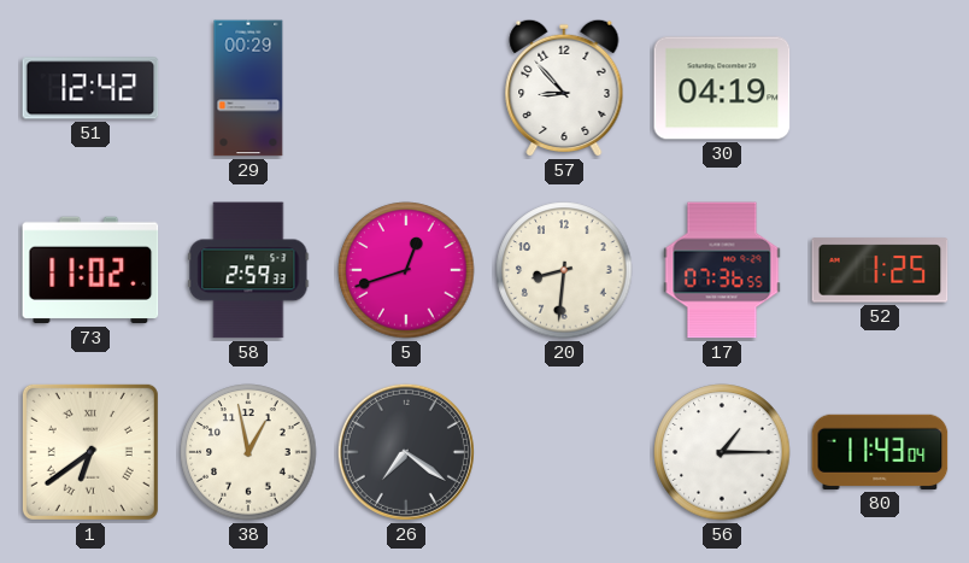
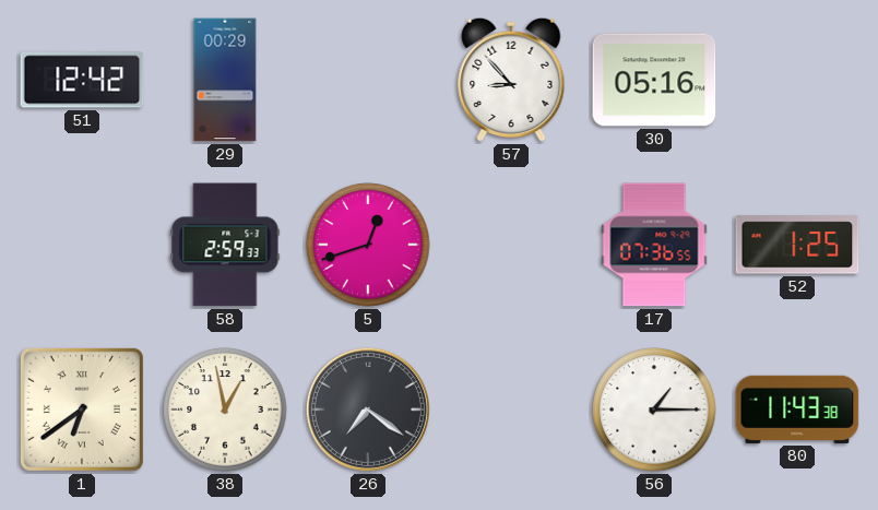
30: 04:19 -> 05:16 (654, 80)
73: 11:02 -> none (90, 270)
20: 8:31 -> none (564, 270)
80: 11:43:04 -> 11:43:38 (797, 410)
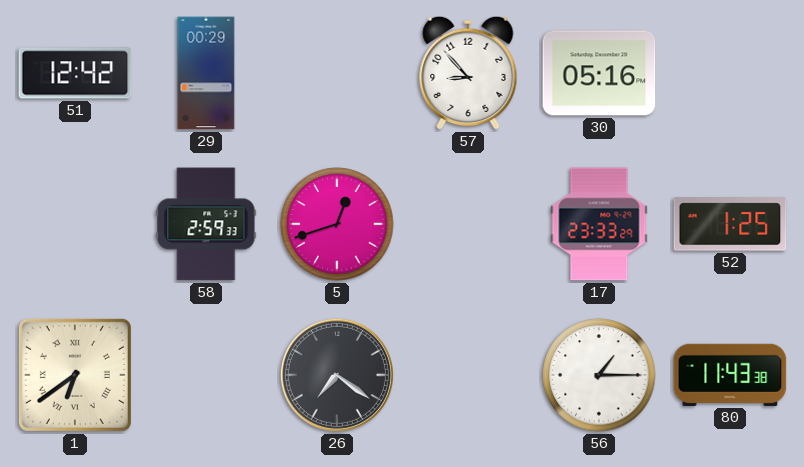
17: 07:36 -> 23:33 (599, 224)
38: 12:58 -> none (225, 410)
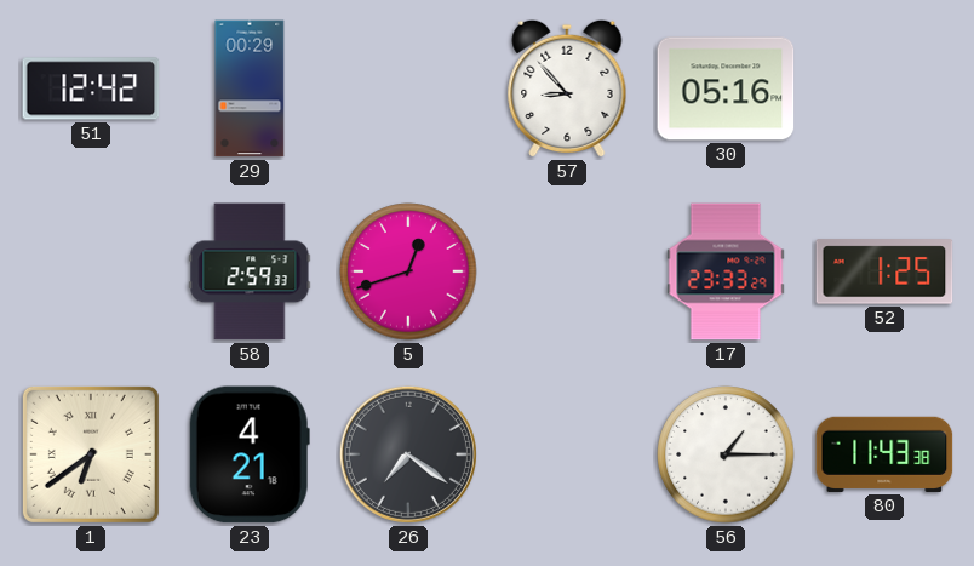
23: none -> 4:21 (250, 454)
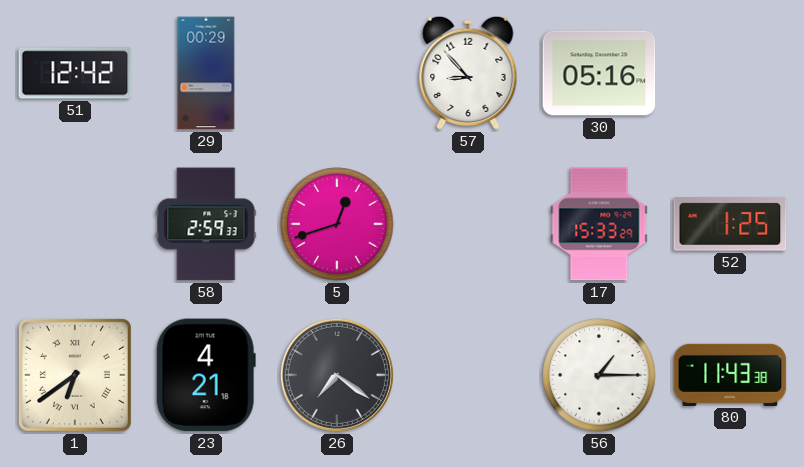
17: 23:33 -> 15:33 (599, 224)
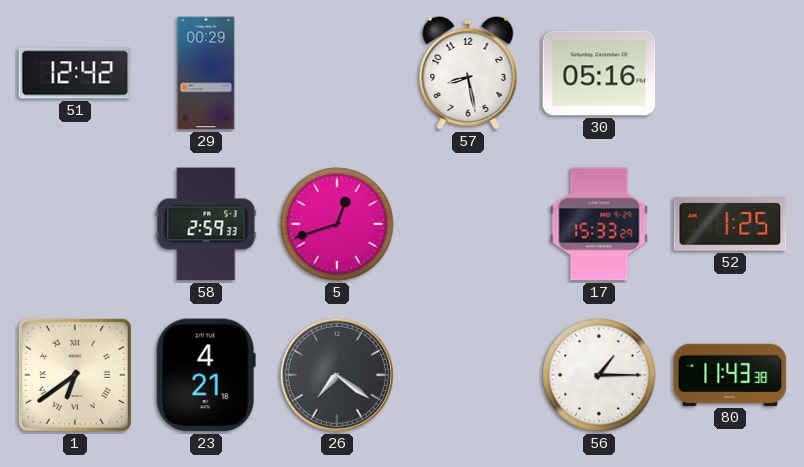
57: 8:53 -> 8:28 (468, 73)
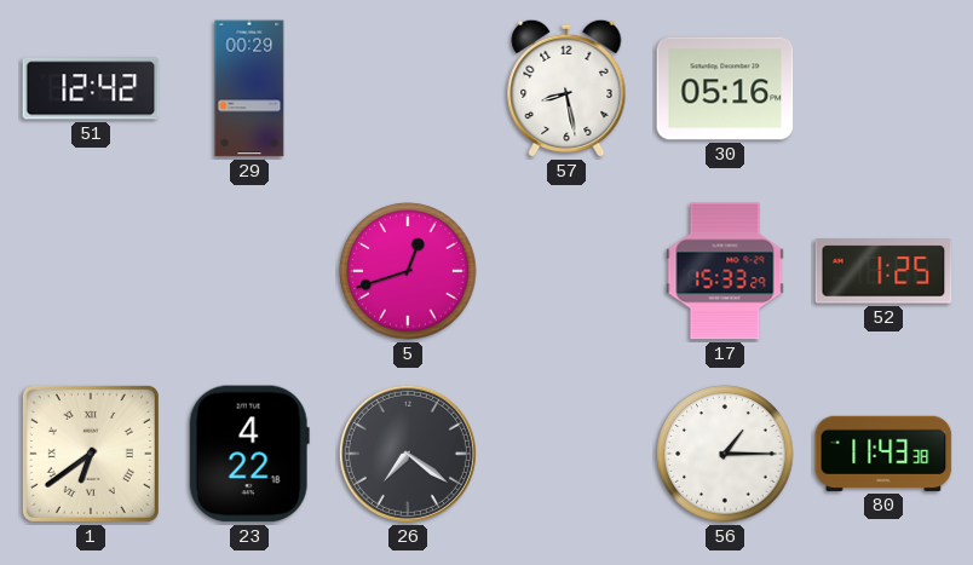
58: 2:59 -> none (206, 224)
23: 4:21 -> 4:22 (249, 454)
